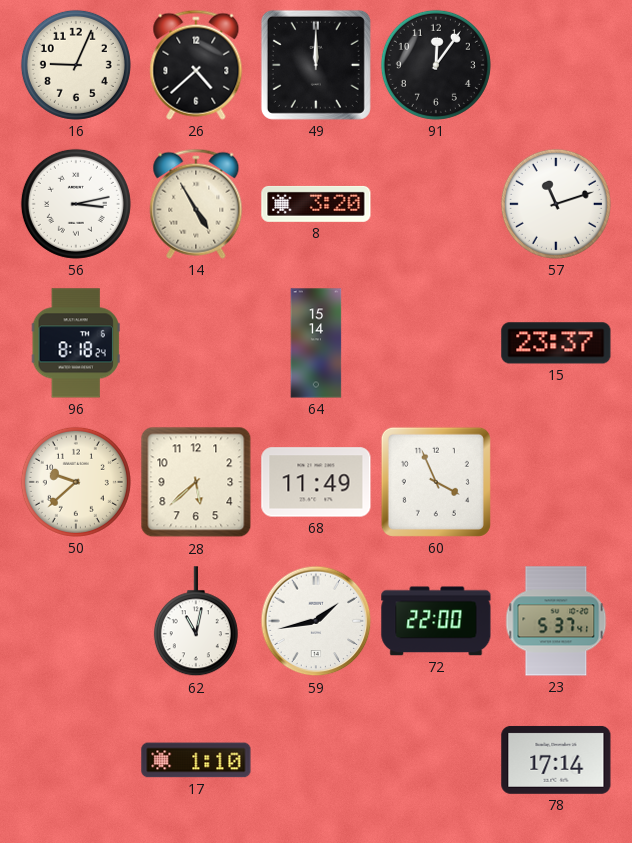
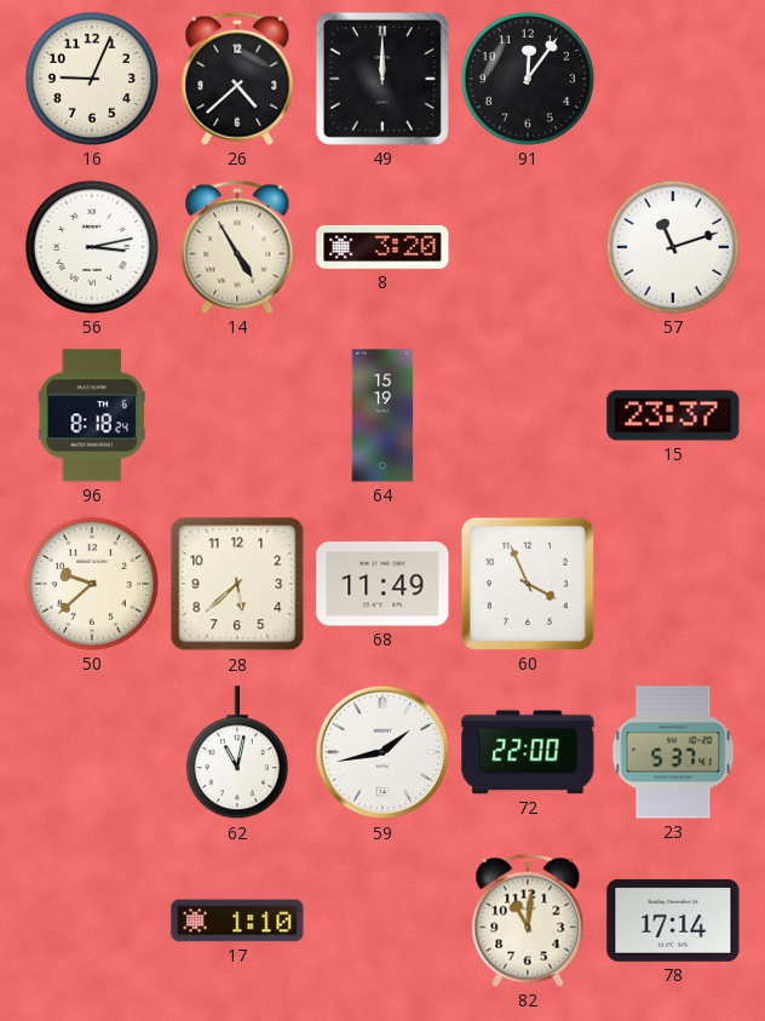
64: 15:14 -> 15:19 (382, 415)
82: none -> 11:01 (528, 920)
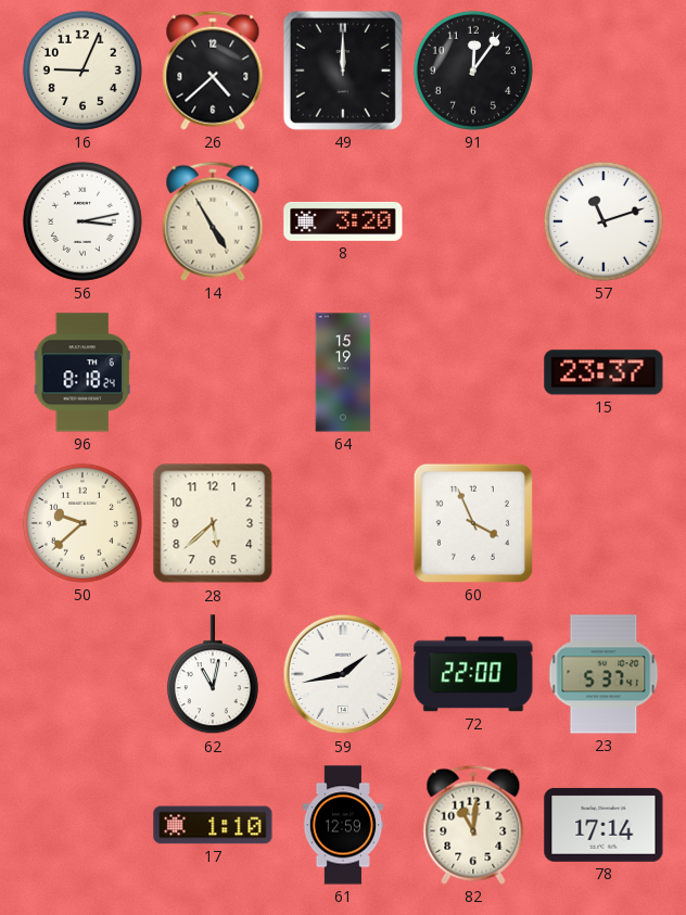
68: 11:49 -> none (382, 584)
61: none -> 12:59 (343, 825)
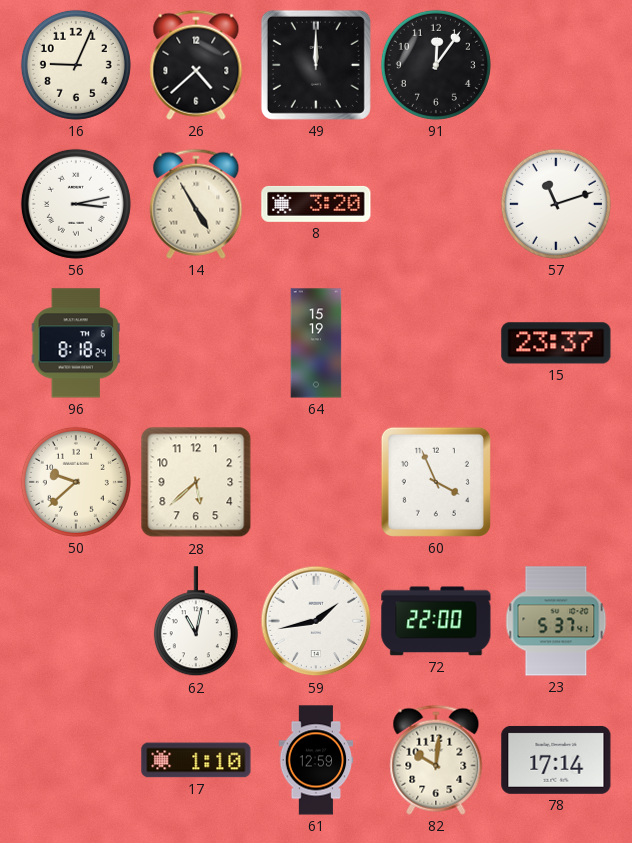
82: 11:01 -> 10:01 (436, 760)
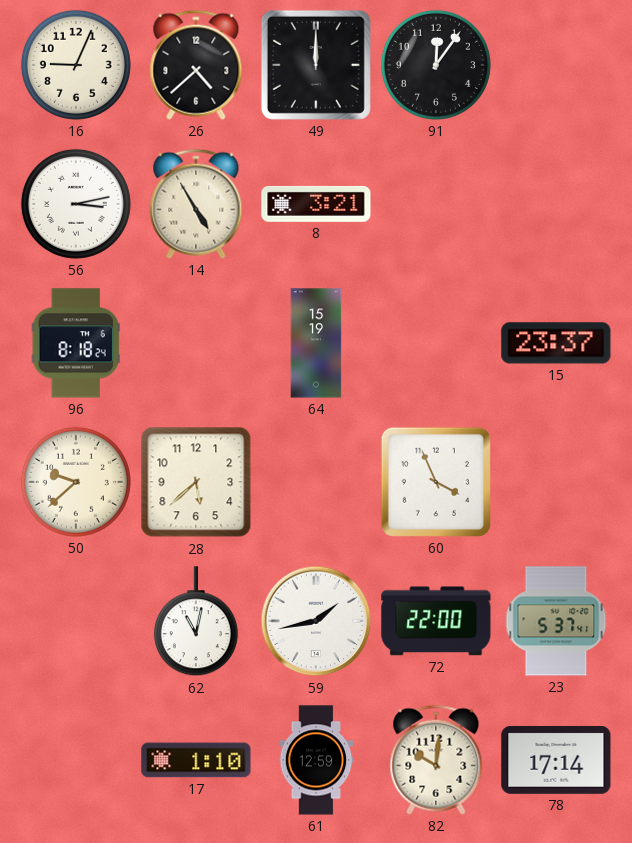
8: 3:20 -> 3:21 (316, 204)
57: 11:12 -> none (556, 204)
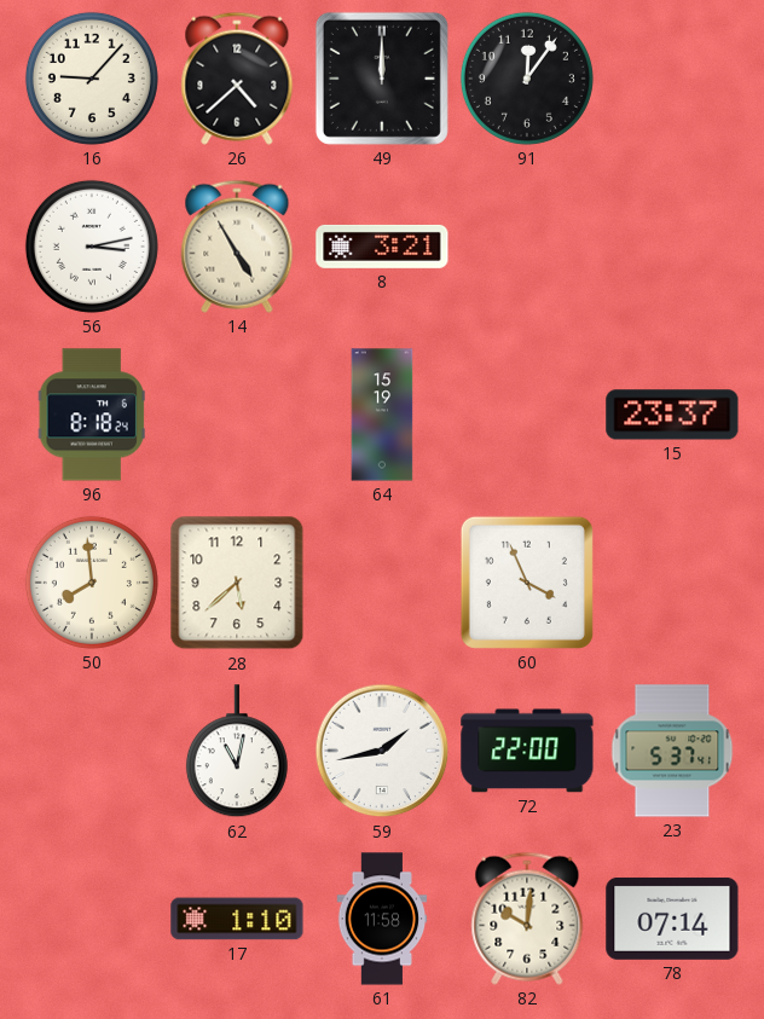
16: 9:04 -> 9:07 (92, 79)
50: 9:38 -> 7:59 (92, 583)
61: 12:59 -> 11:58 (382, 919)
78: 17:14 -> 07:14 (672, 919)
